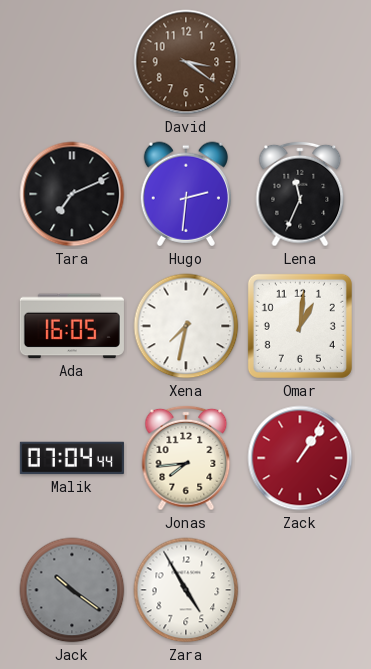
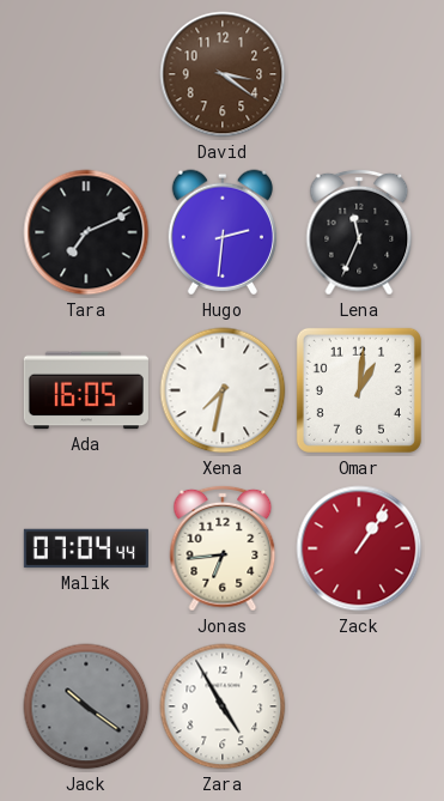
Jonas: 7:44 -> 6:44 (223, 548)
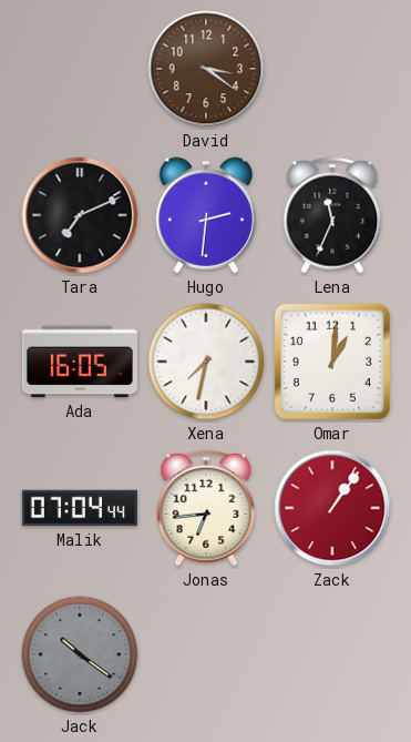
Zara: 4:55 -> none (223, 706)
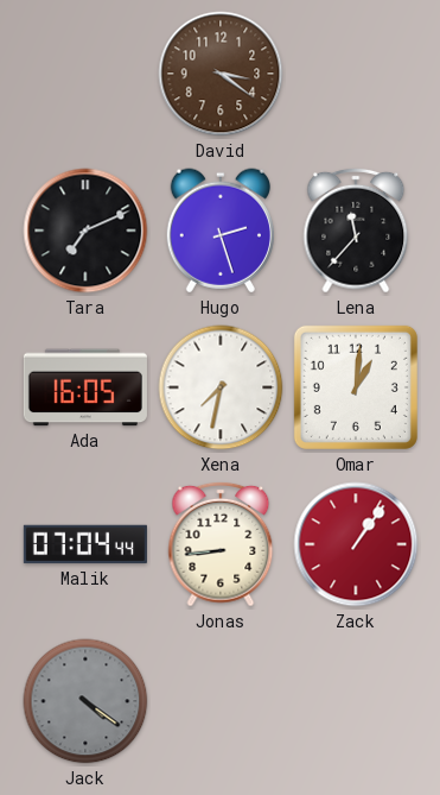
Hugo: 2:31 -> 2:27 (221, 231)
Lena: 11:34 -> 11:37 (356, 231)
Jonas: 6:44 -> 8:44 (221, 544)
Jack: 10:21 -> 4:21 (85, 701)
